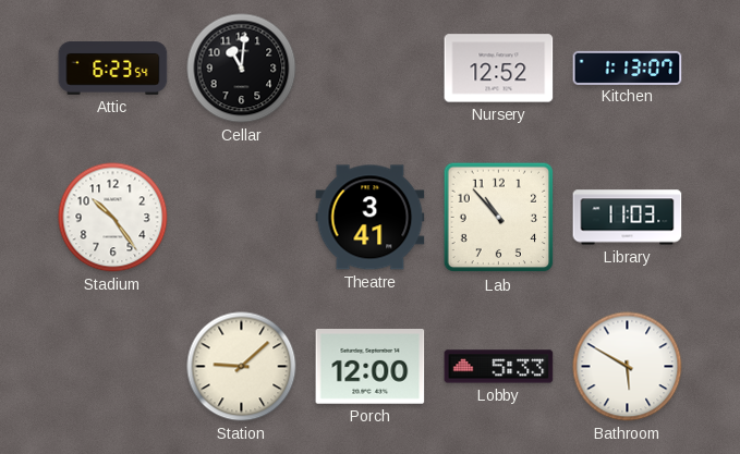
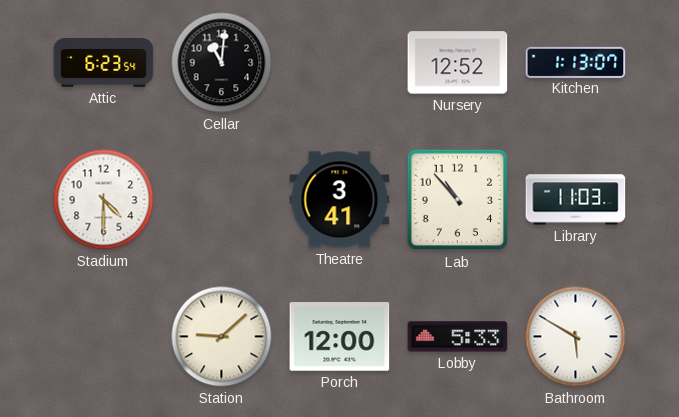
Stadium: 10:24 -> 4:30 (104, 200)
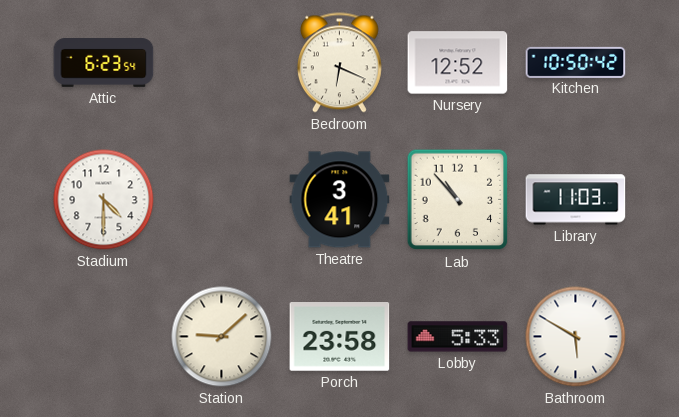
Cellar: 11:01 -> none (222, 63)
Bedroom: none -> 6:19 (339, 63)
Kitchen: 1:13 -> 10:50 (576, 62)
Porch: 12:00 -> 23:58 (340, 337)
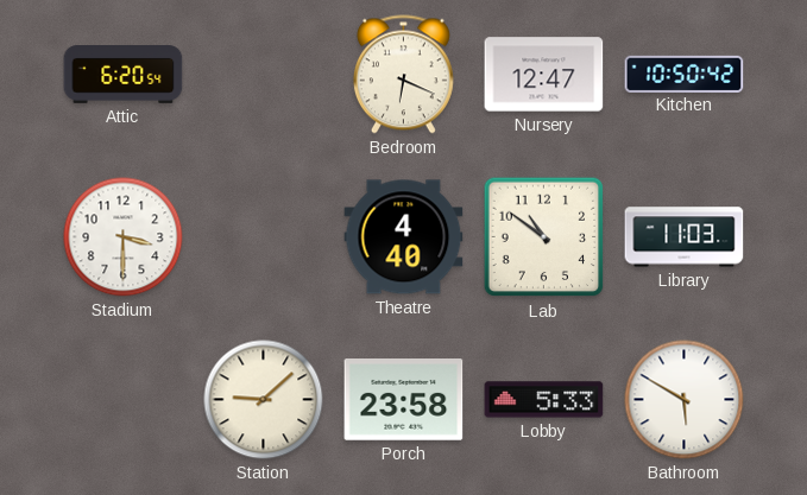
Attic: 6:23 -> 6:20 (124, 75)
Nursery: 12:52 -> 12:47 (544, 75)
Stadium: 4:30 -> 3:30 (124, 237)
Theatre: 3:41 -> 4:40 (404, 237)
Lab: 10:53 -> 10:51 (544, 237)
